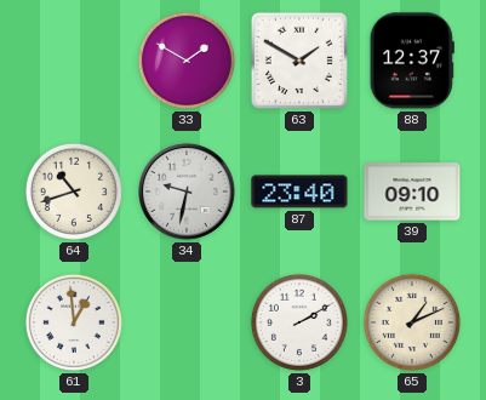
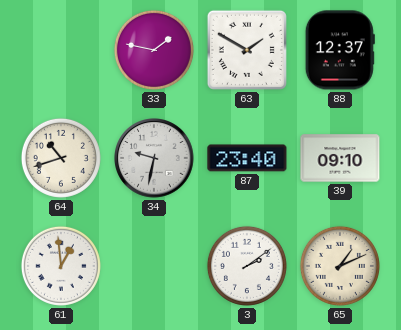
33: 1:50 -> 1:47 (154, 50)
3: 2:10 -> 2:09 (247, 266)
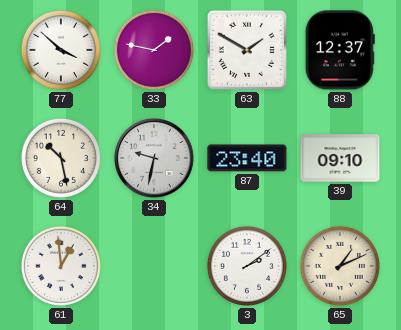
77: none -> 3:52 (61, 50)
64: 10:42 -> 10:28 (61, 158)
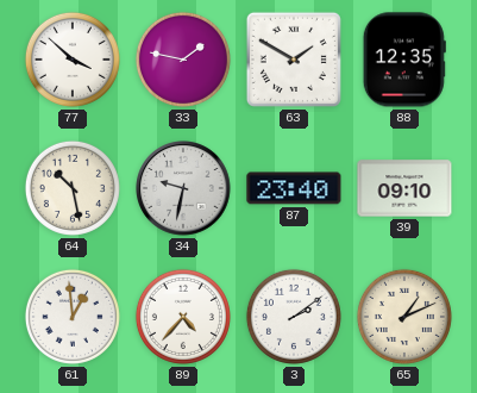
88: 12:37 -> 12:35 (404, 60)
89: none -> 4:37 (183, 317)
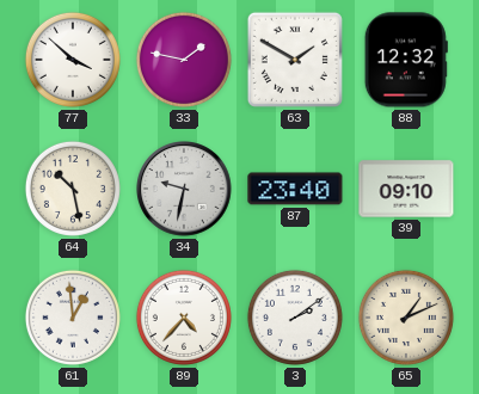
88: 12:35 -> 12:32 (406, 60)
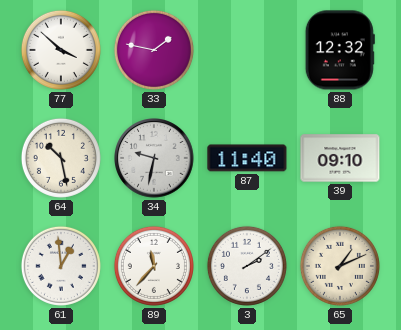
63: 1:50 -> none (295, 60)
87: 23:40 -> 11:40 (247, 158)
89: 4:37 -> 11:37 (154, 266)
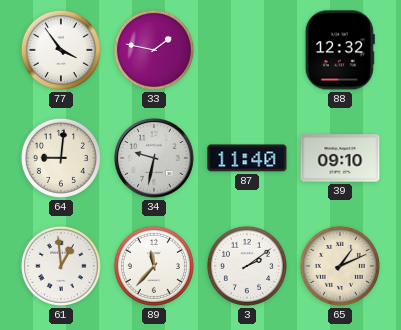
77: 3:52 -> 3:54 (61, 50)
64: 10:28 -> 9:01 (61, 158)
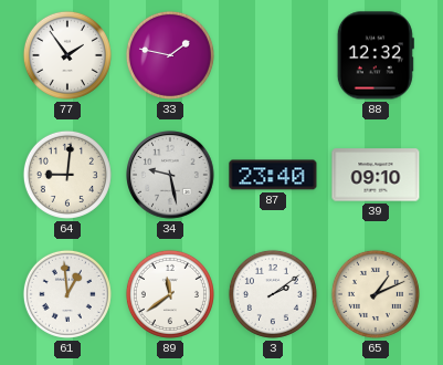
77: 3:54 -> 1:54 (67, 55)
34: 9:32 -> 9:28 (171, 176)
87: 11:40 -> 23:40 (273, 175)
89: 11:37 -> 11:39 (170, 294)
